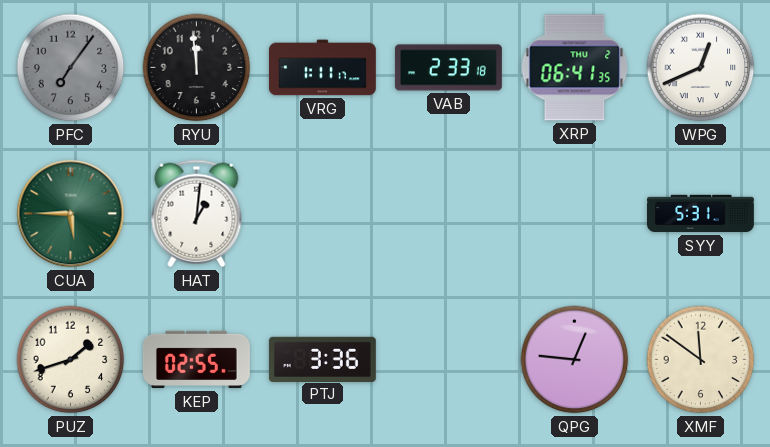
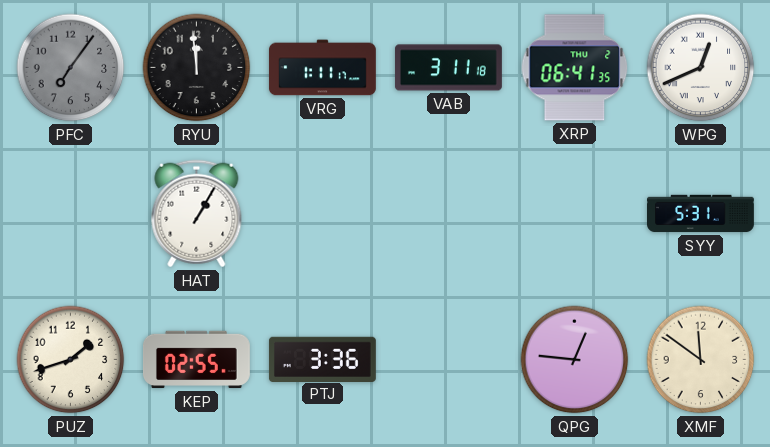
VAB: 2:33 -> 3:11 (448, 68)
CUA: 5:45 -> none (71, 214)
HAT: 1:01 -> 1:05 (197, 214)
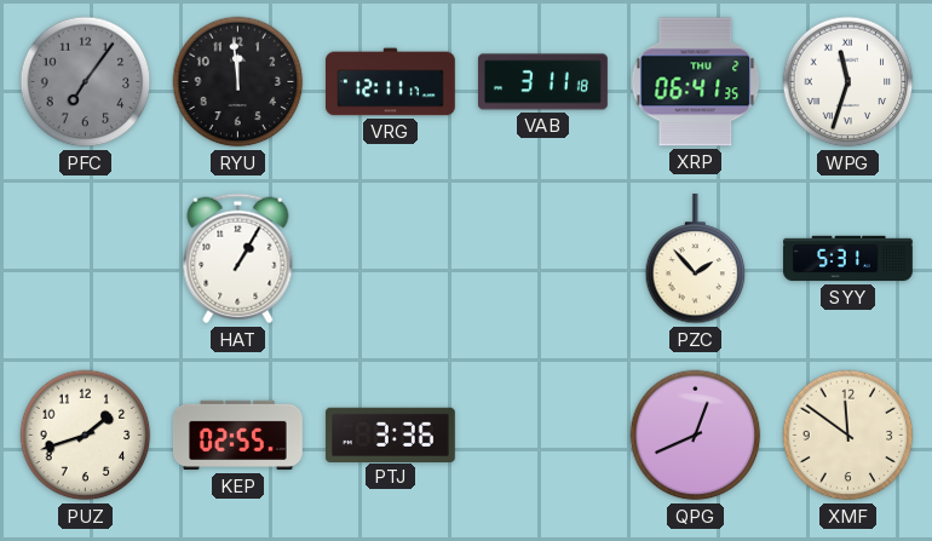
VRG: 1:11 -> 12:11 (390, 82)
WPG: 12:41 -> 11:33 (848, 82)
PZC: none -> 1:53 (696, 259)
QPG: 12:46 -> 12:41 (696, 436)
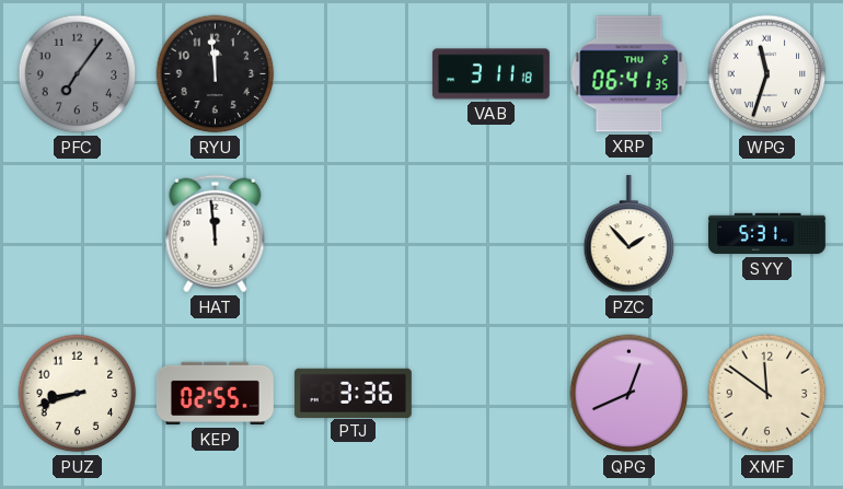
VRG: 12:11 -> none (390, 82)
HAT: 1:05 -> 11:59 (216, 234)
PUZ: 1:42 -> 8:42 (78, 394)
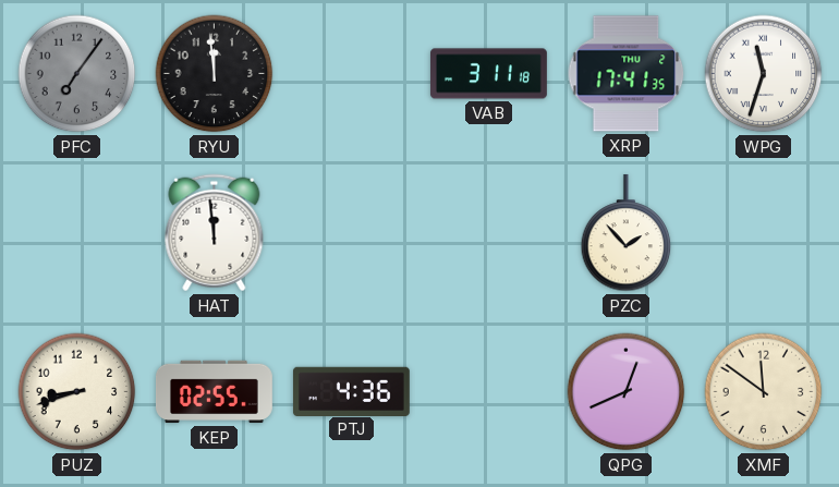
XRP: 06:41 -> 17:41 (627, 74)
SYY: 5:31 -> none (767, 234)
PTJ: 3:36 -> 4:36 (351, 391)
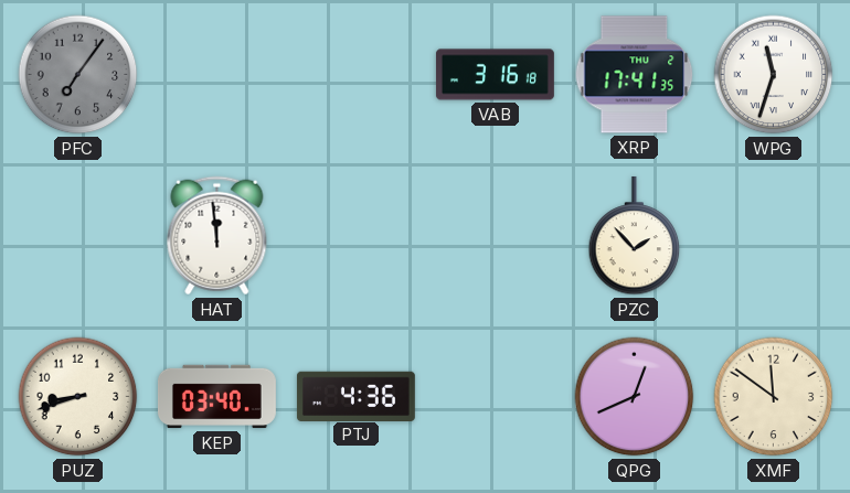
RYU: 11:59 -> none (215, 74)
VAB: 3:11 -> 3:16 (495, 75)
KEP: 02:55 -> 03:40 (217, 397)
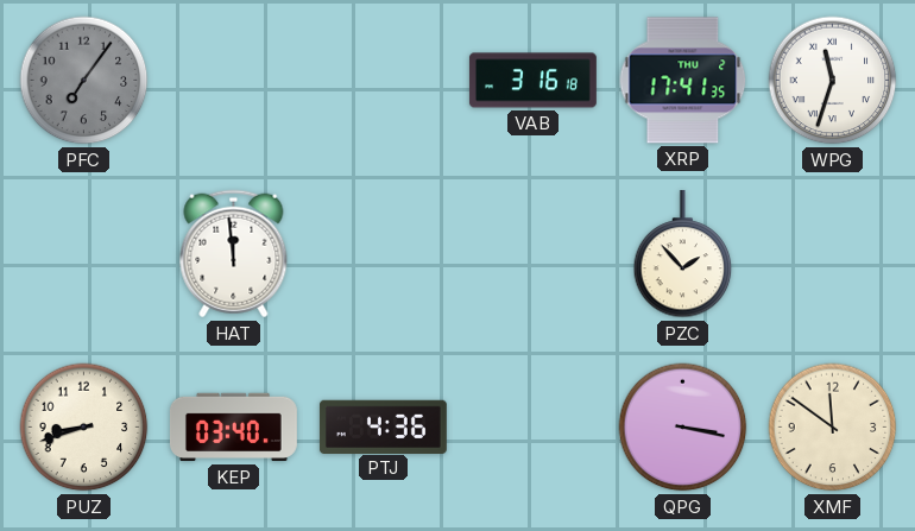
QPG: 12:41 -> 3:17 (683, 428)
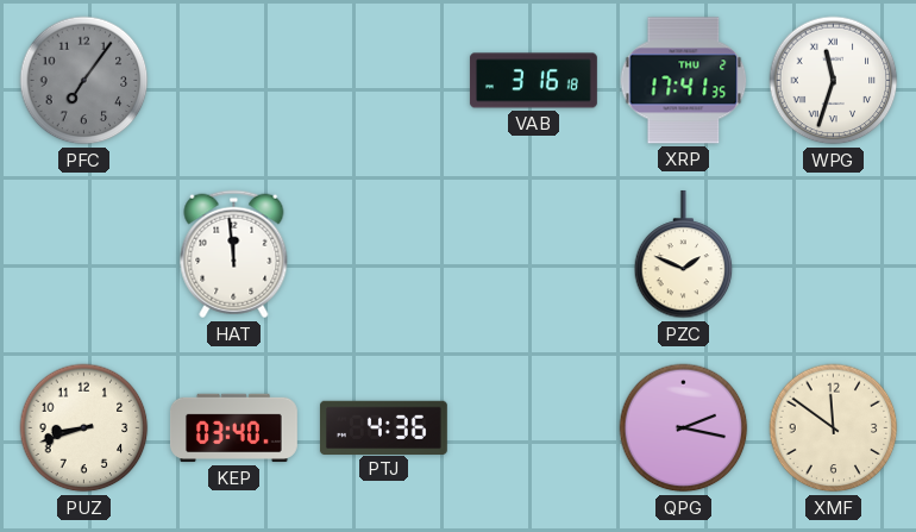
PZC: 1:53 -> 1:49 (684, 255)
QPG: 3:17 -> 2:17 (684, 428)
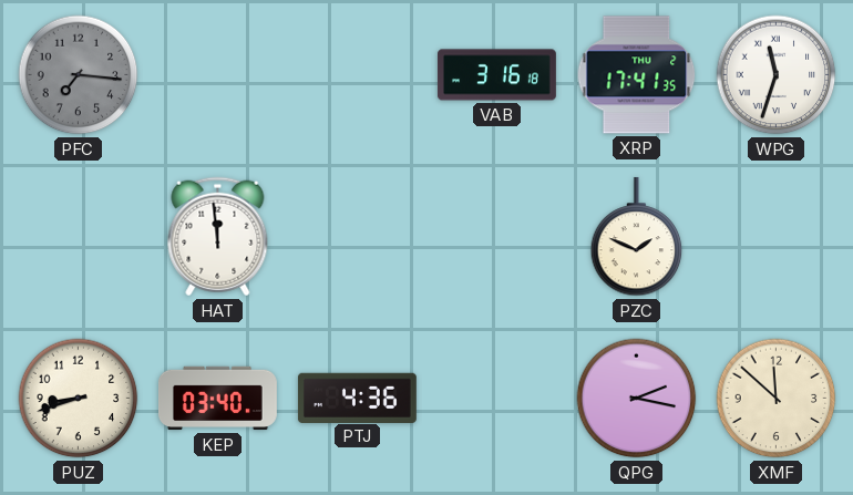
PFC: 7:06 -> 7:16 (79, 75)
XMF: 11:51 -> 11:52 (777, 399)
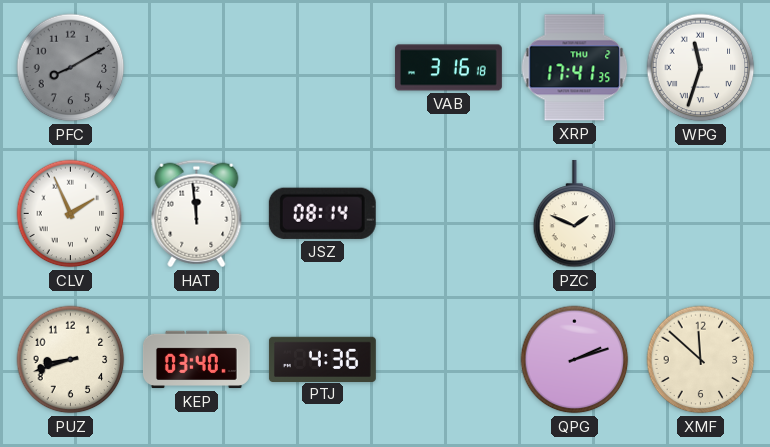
PFC: 7:16 -> 8:10 (71, 68)
CLV: none -> 1:56 (71, 214)
JSZ: none -> 08:14 (322, 213)
QPG: 2:17 -> 2:12 (575, 360)
